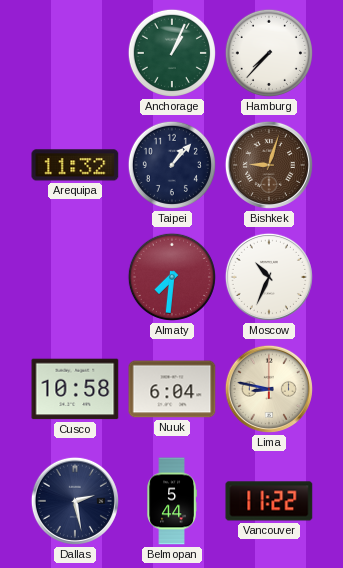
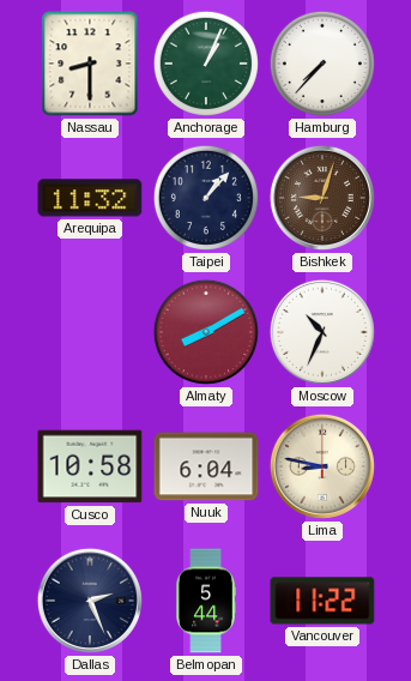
Nassau: none -> 8:30 (90, 64)
Almaty: 7:31 -> 8:10 (206, 332)
Dallas: 2:28 -> 2:26 (90, 601)
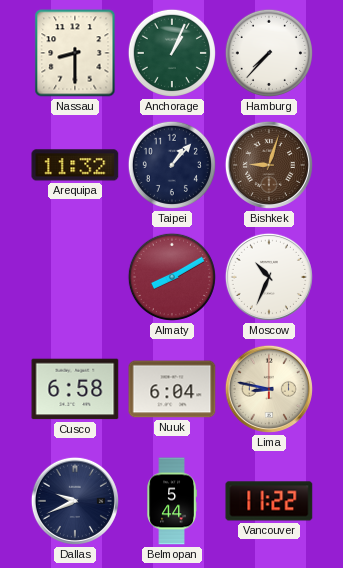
Cusco: 10:58 -> 6:58 (75, 389)
Dallas: 2:26 -> 9:41 (75, 501)
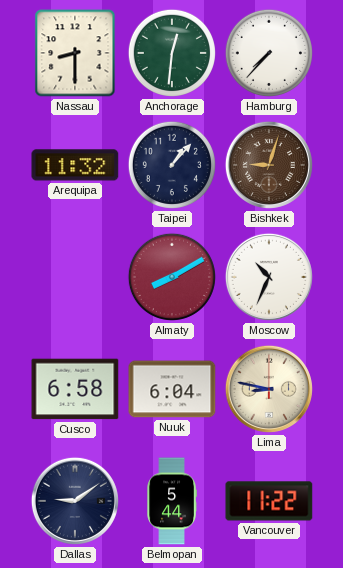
Anchorage: 1:04 -> 12:31 (172, 53)
Dallas: 9:41 -> 9:09 (75, 501)
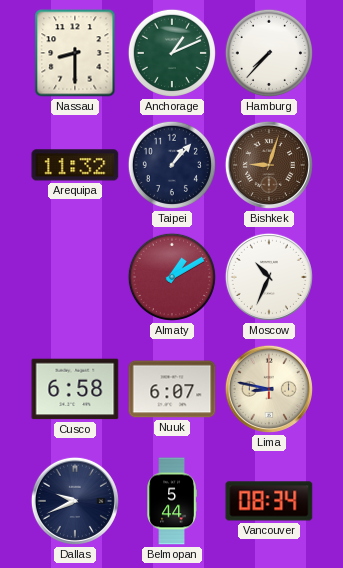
Anchorage: 12:31 -> 1:11 (172, 53)
Almaty: 8:10 -> 1:10 (172, 277)
Nuuk: 6:04 -> 6:07 (172, 389)
Dallas: 9:09 -> 9:41 (75, 501)
Vancouver: 11:22 -> 08:34 (269, 501)
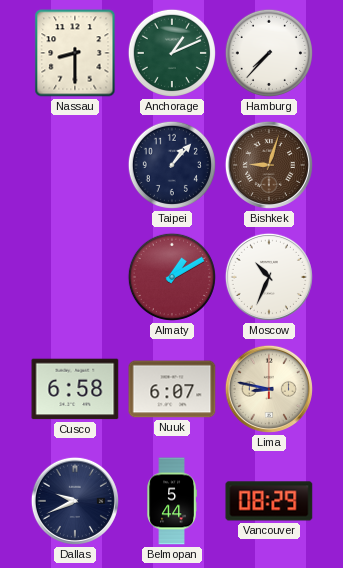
Arequipa: 11:32 -> none (75, 165)
Vancouver: 08:34 -> 08:29 (269, 501)
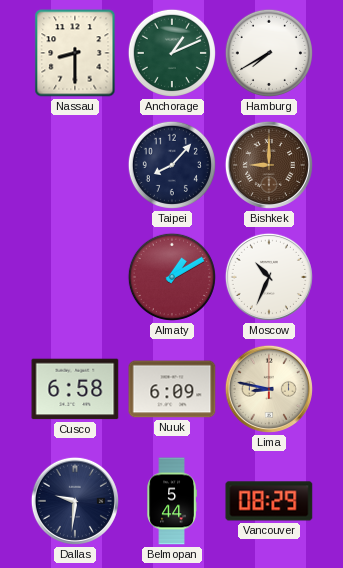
Hamburg: 7:37 -> 7:40 (269, 53)
Taipei: 1:07 -> 8:07 (172, 165)
Bishkek: 9:03 -> 9:00 (269, 165)
Nuuk: 6:07 -> 6:09 (172, 389)
Dallas: 9:41 -> 9:31 (75, 501)
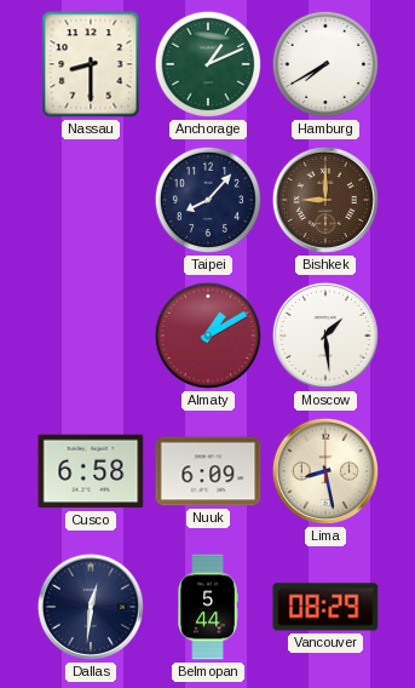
Moscow: 10:34 -> 1:29 (325, 336)
Lima: 8:47 -> 8:28 (325, 471)
Dallas: 9:31 -> 12:31 (91, 607)
